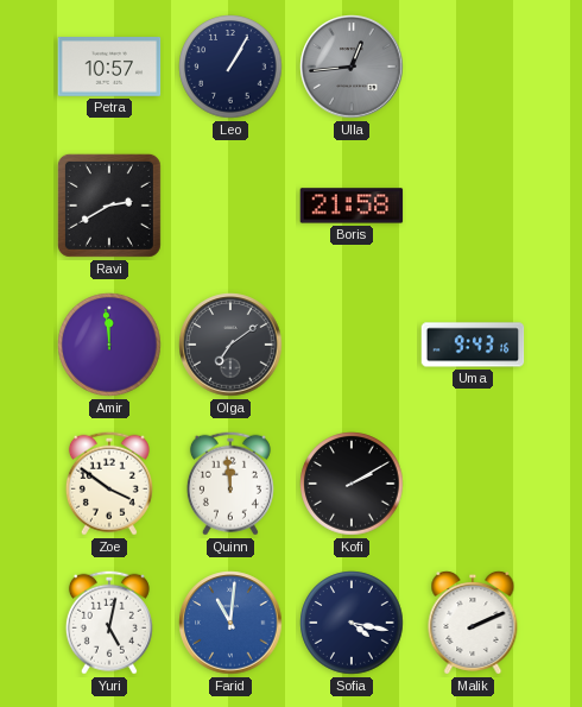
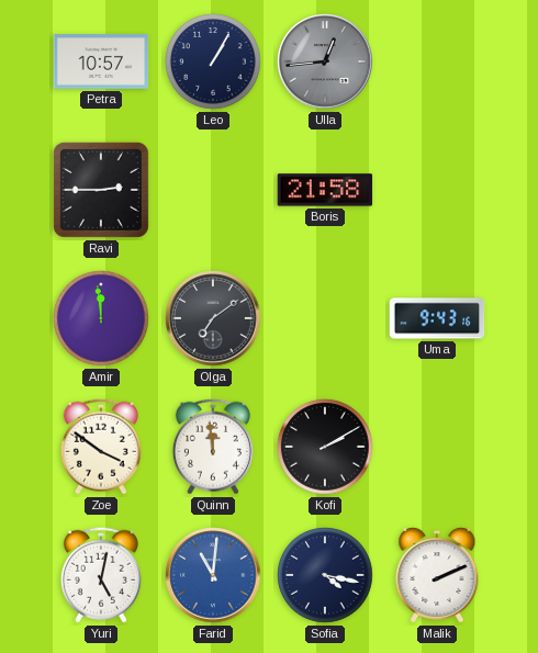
Ravi: 2:40 -> 2:45 (101, 190)
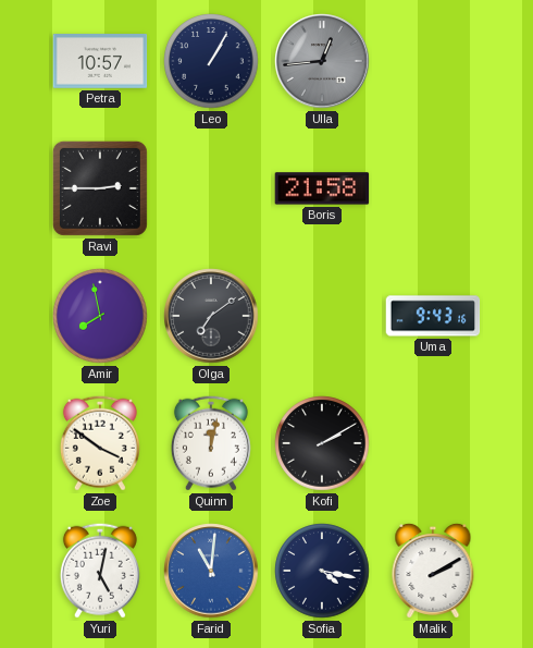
Amir: 11:59 -> 7:58 (100, 316)
Quinn: 11:59 -> 12:02 (211, 443)
Malik: 2:11 -> 2:10 (433, 571)
